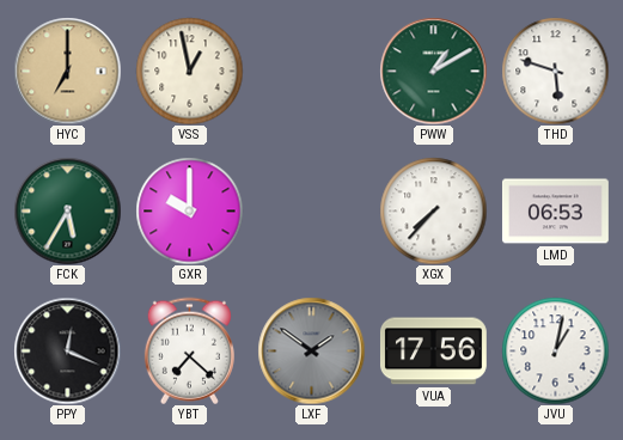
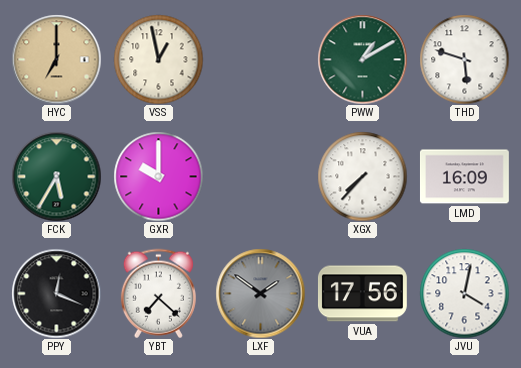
LMD: 06:53 -> 16:09 (464, 177)
JVU: 1:02 -> 4:02 (464, 293)
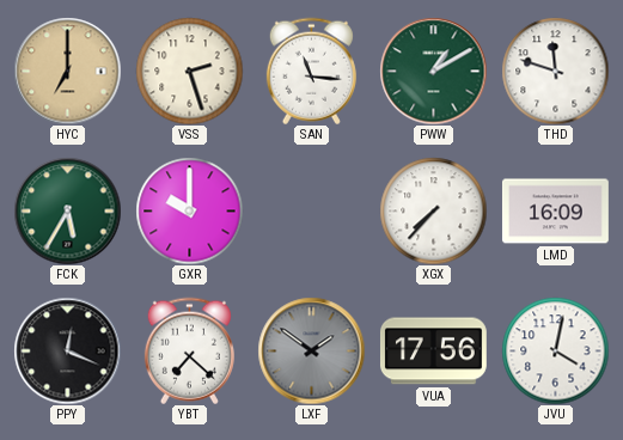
VSS: 12:58 -> 2:27 (189, 71)
SAN: none -> 11:16 (311, 71)
THD: 5:48 -> 11:48 (555, 71)
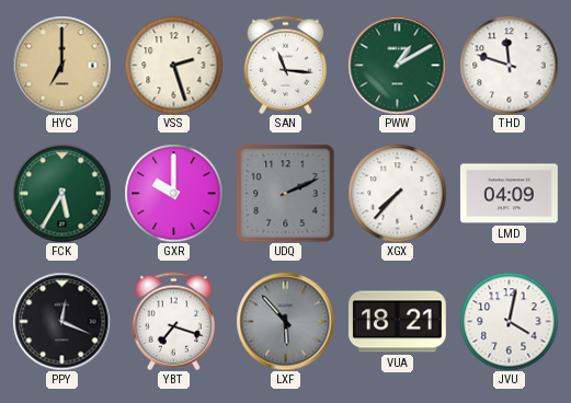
UDQ: none -> 2:11 (285, 193)
LMD: 16:09 -> 04:09 (509, 194)
YBT: 7:22 -> 7:18 (173, 321)
LXF: 1:51 -> 5:53 (285, 321)
VUA: 17:56 -> 18:21 (397, 322)
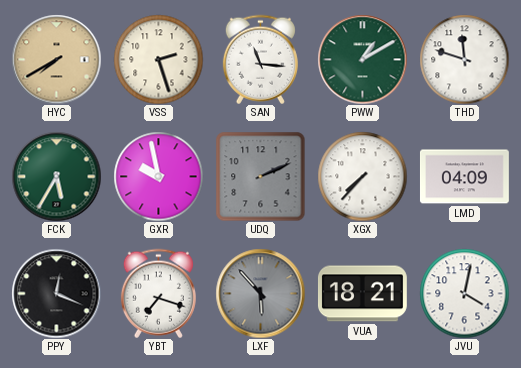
HYC: 7:00 -> 7:40 (56, 59)
GXR: 10:00 -> 9:58 (158, 176)
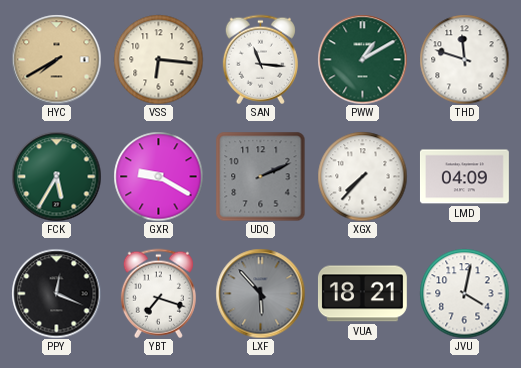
VSS: 2:27 -> 6:16 (158, 59)
GXR: 9:58 -> 9:20 (158, 176)
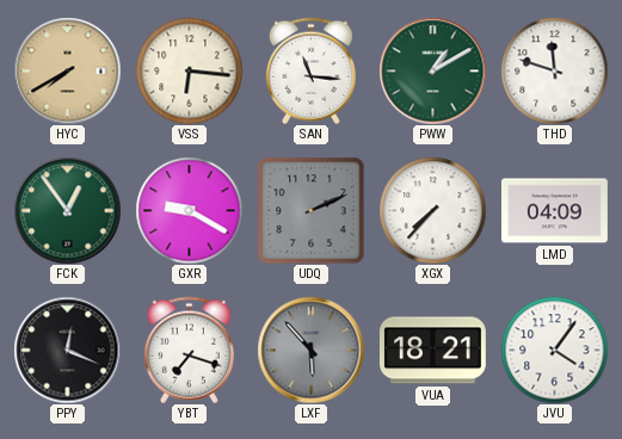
FCK: 5:35 -> 12:54 (67, 210)
JVU: 4:02 -> 4:06 (554, 350)
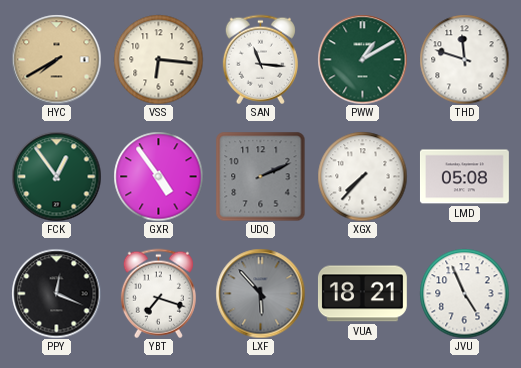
GXR: 9:20 -> 4:54 (158, 176)
LMD: 04:09 -> 05:08 (464, 177)
JVU: 4:06 -> 4:56 (464, 293)
